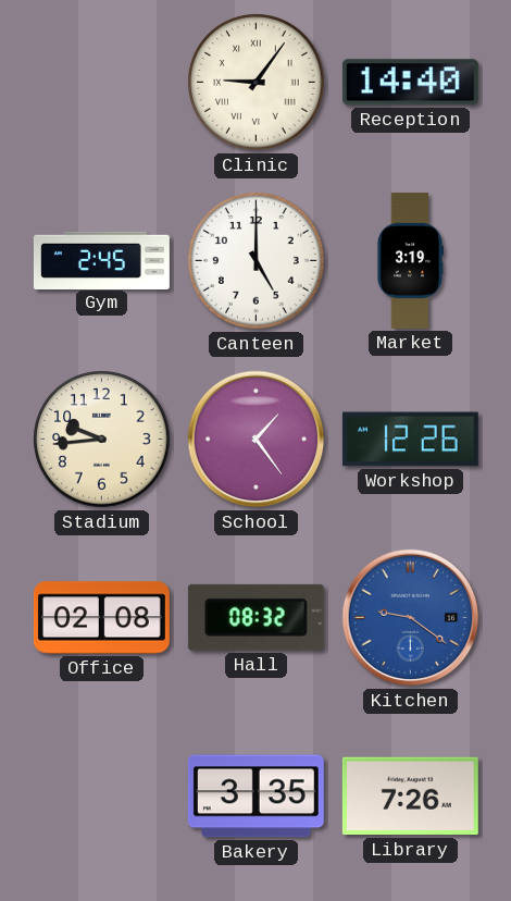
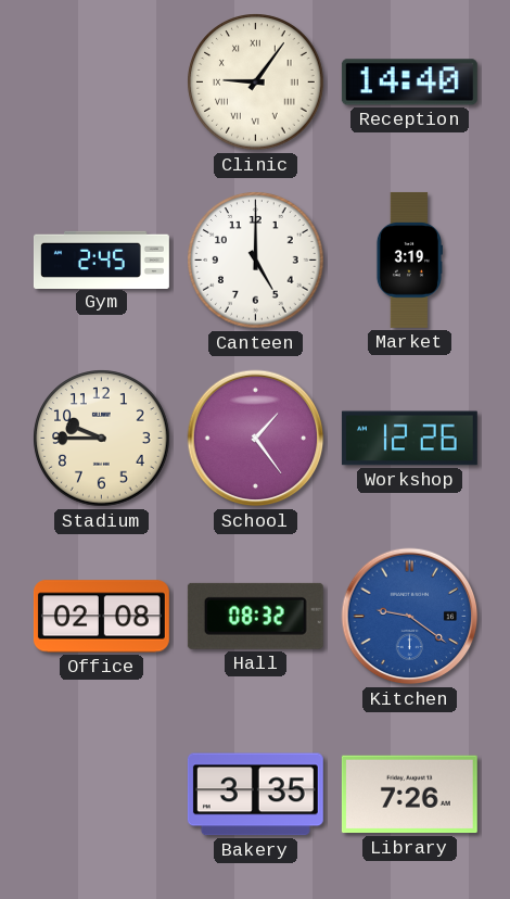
Stadium: 9:44 -> 9:45 (102, 439)
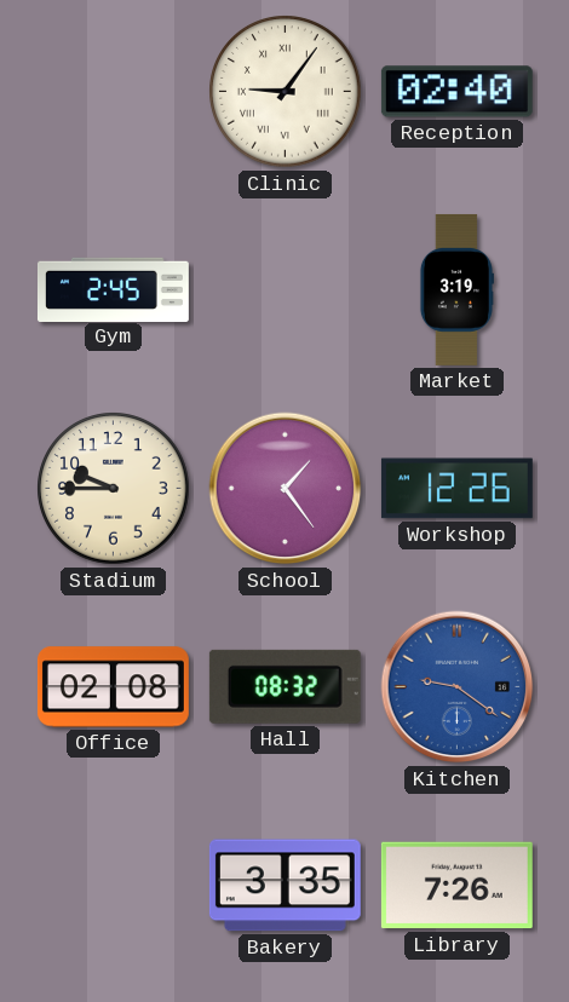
Reception: 14:40 -> 02:40 (456, 92)
Canteen: 5:00 -> none (256, 261)
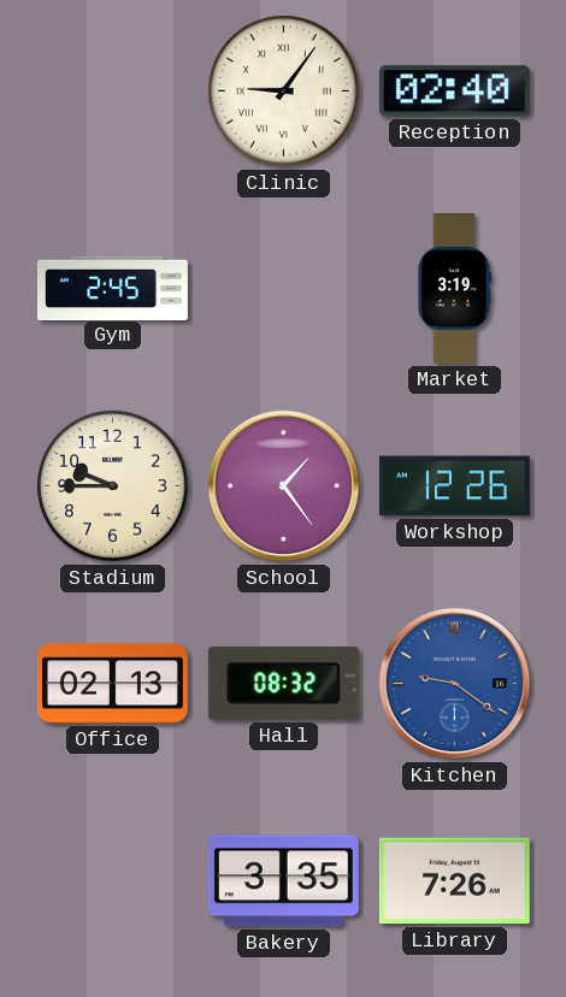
Office: 02:08 -> 02:13 (112, 684)
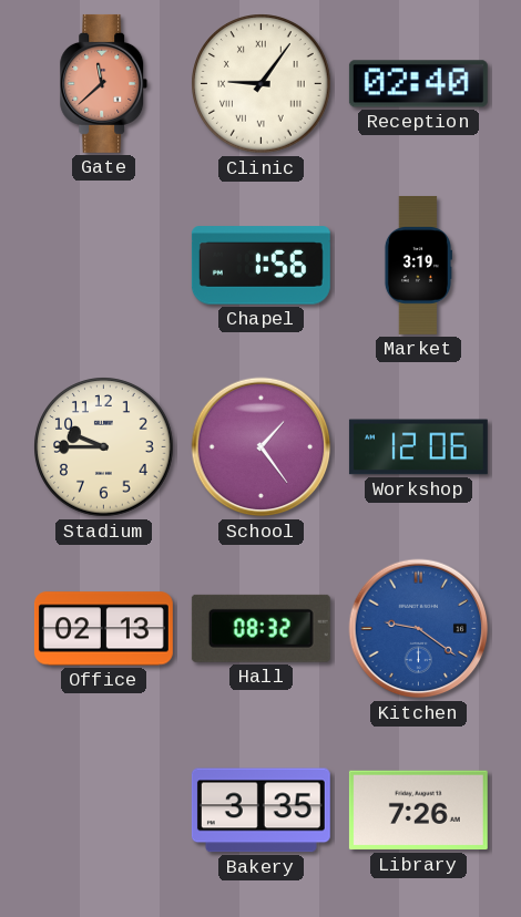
Gate: none -> 11:38 (104, 83)
Gym: 2:45 -> none (112, 288)
Chapel: none -> 1:56 (260, 266)
Workshop: 12:26 -> 12:06 (418, 447)
